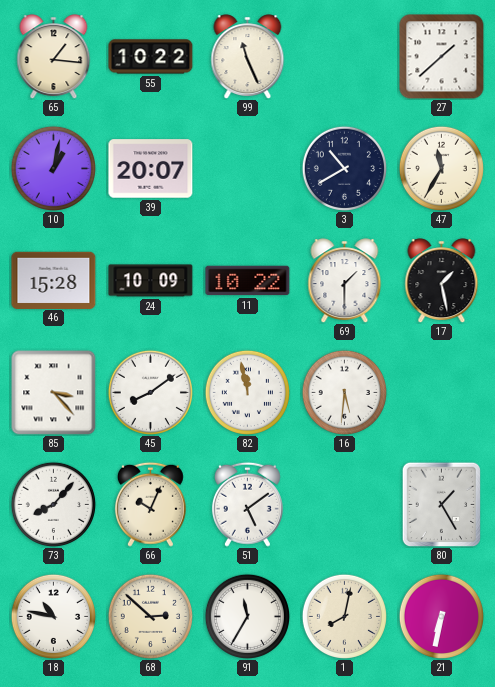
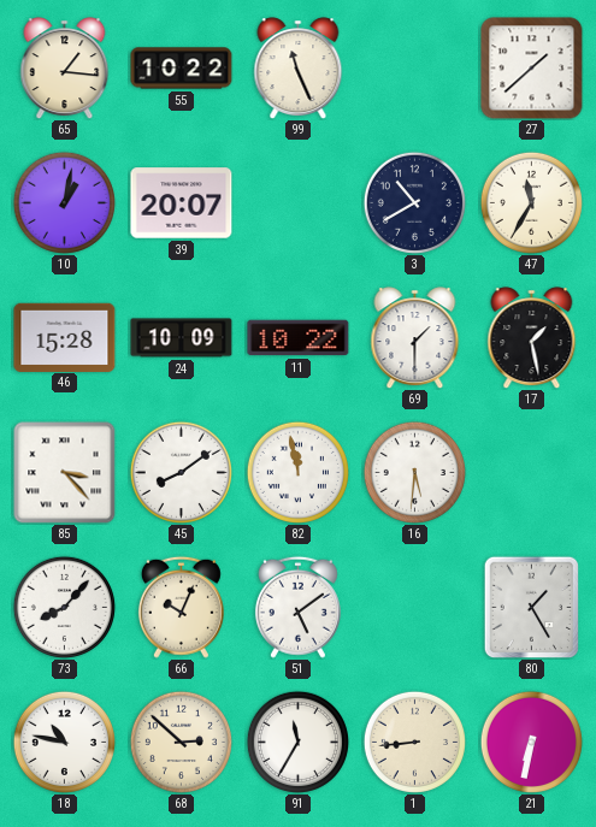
1: 8:02 -> 8:44 (414, 742)
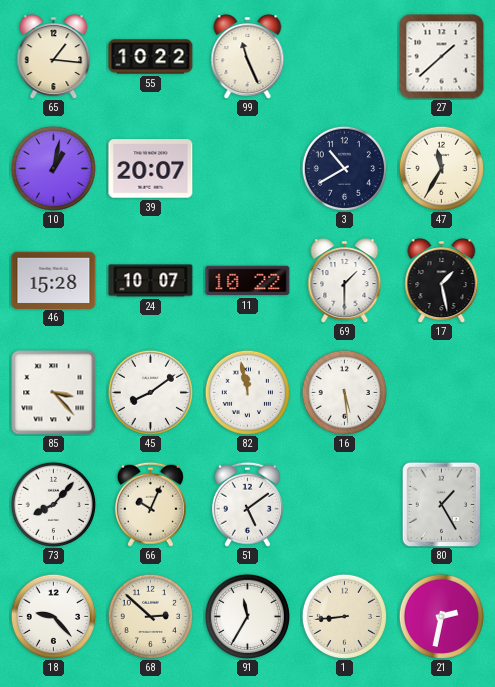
24: 10:09 -> 10:07 (151, 281)
16: 5:31 -> 5:29 (344, 392)
18: 10:47 -> 9:23 (53, 616)
21: 6:32 -> 2:32 (441, 616)
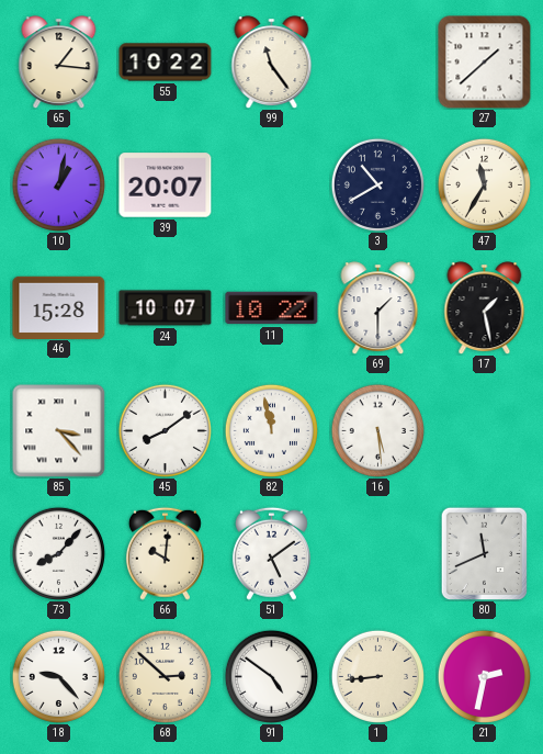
99: 11:26 -> 11:24 (272, 63)
66: 10:04 -> 10:01 (165, 553)
80: 1:25 -> 11:41 (484, 553)
91: 11:35 -> 4:51 (271, 676)
